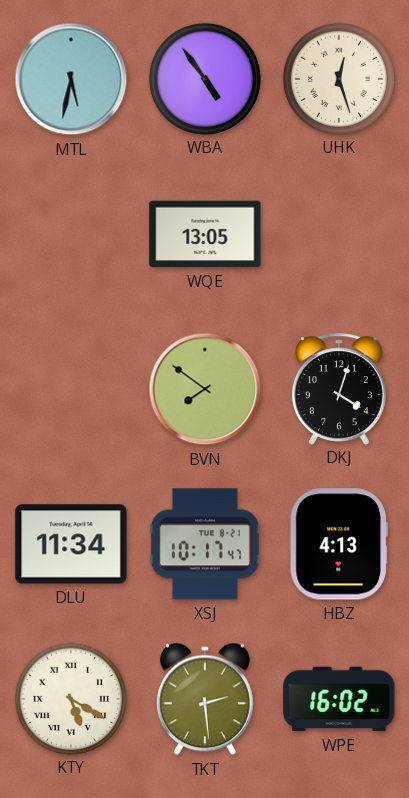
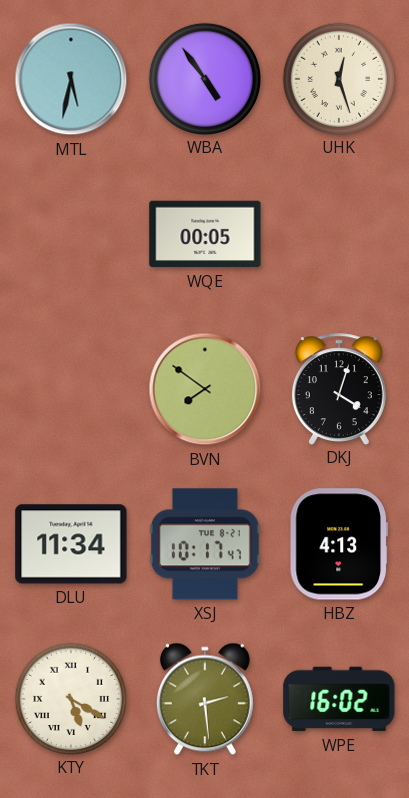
WQE: 13:05 -> 00:05 (205, 234)
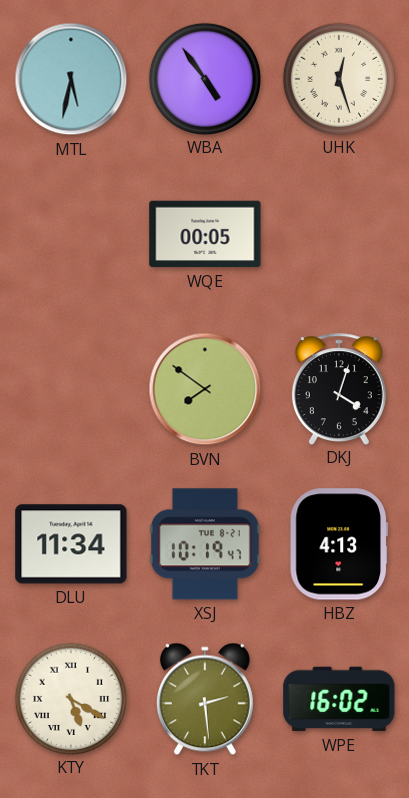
XSJ: 10:17 -> 10:19 (205, 544)
